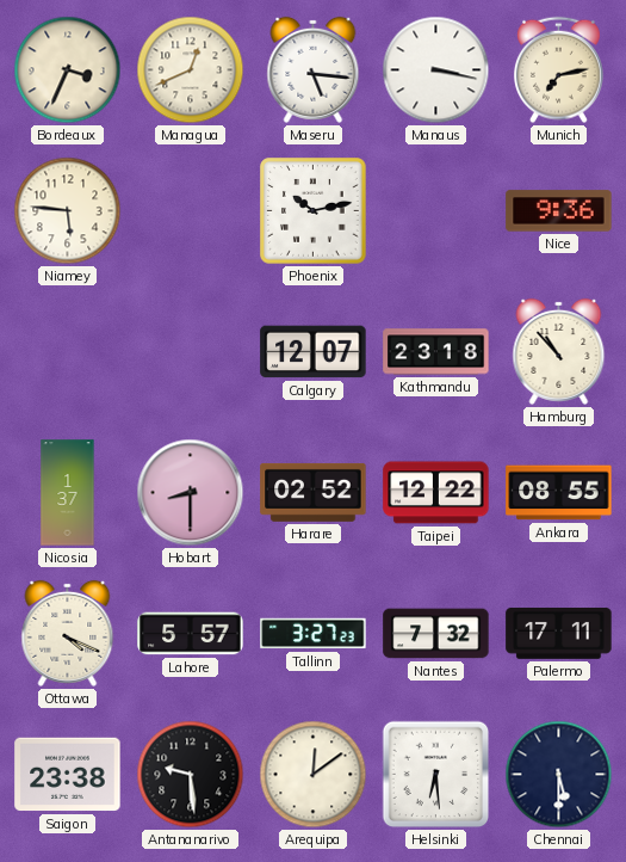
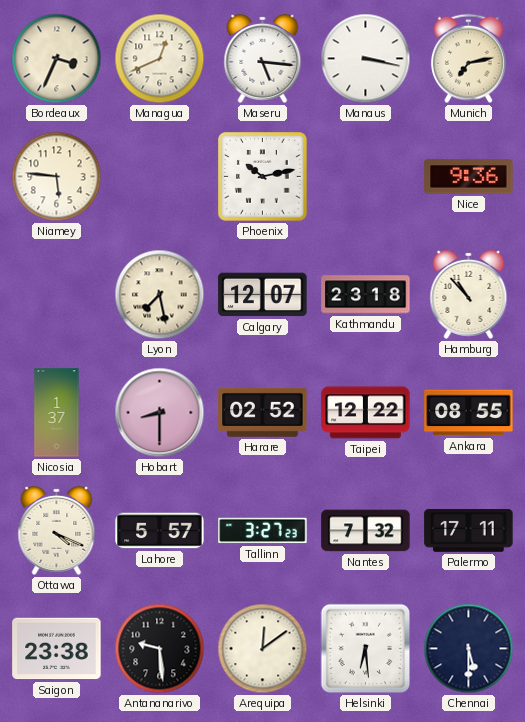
Lyon: none -> 7:28 (160, 295)
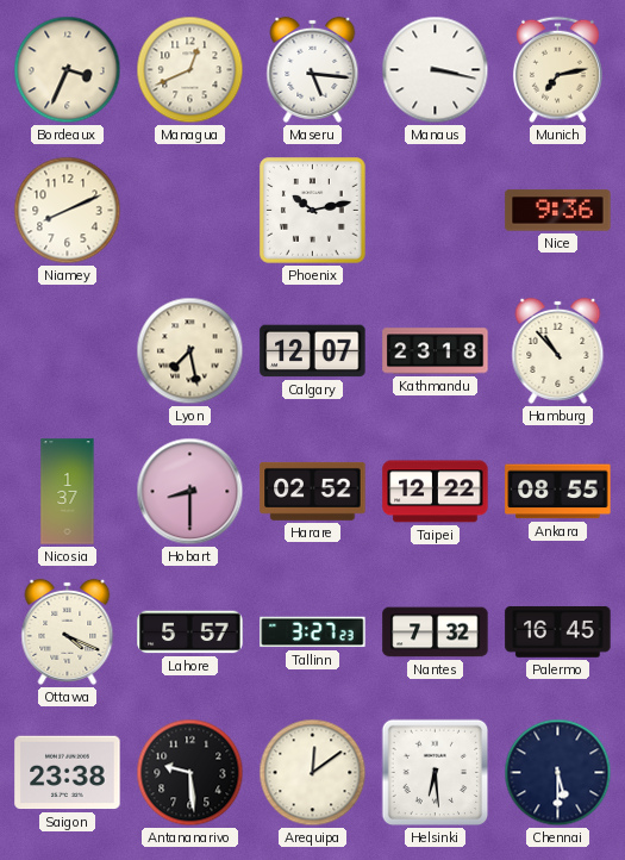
Niamey: 5:46 -> 8:11 (68, 211)
Palermo: 17:11 -> 16:45 (558, 631)
